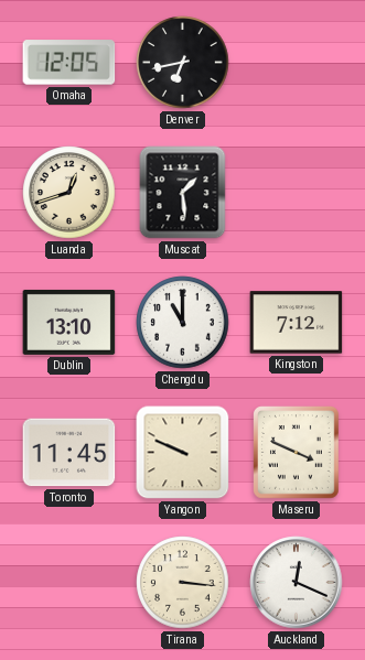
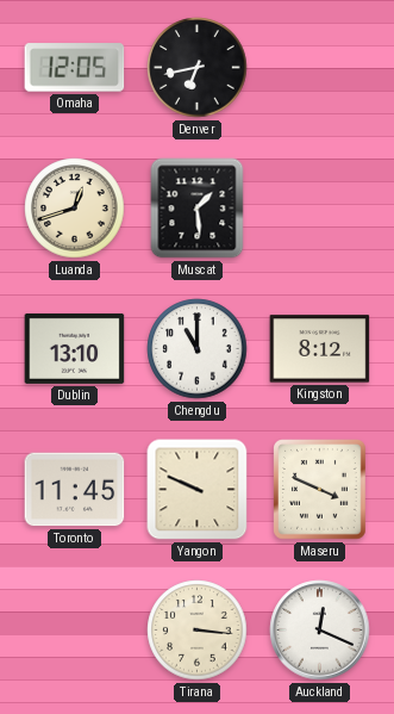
Kingston: 7:12 -> 8:12 (320, 349)
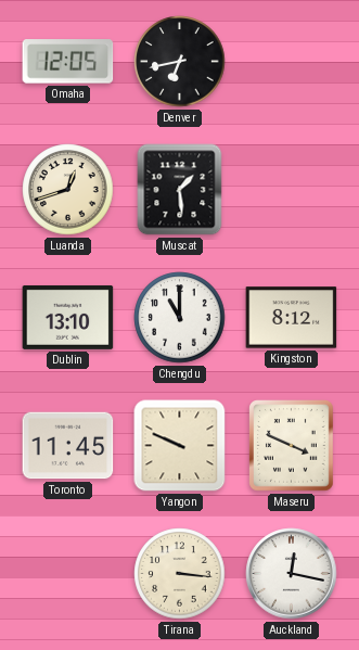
Auckland: 12:19 -> 12:17 (292, 574)
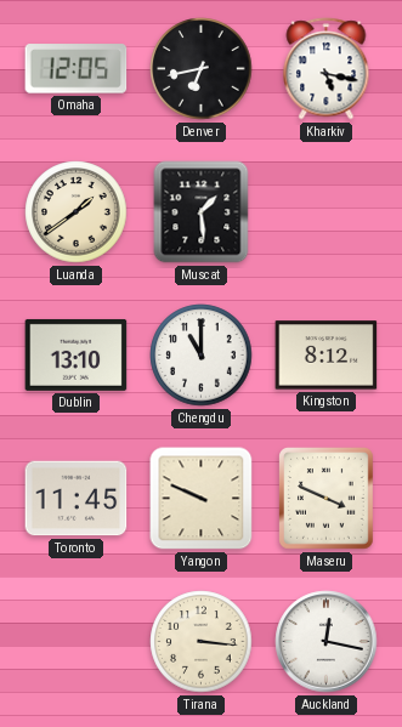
Kharkiv: none -> 5:17 (327, 69)
Luanda: 12:42 -> 1:39 (77, 212)
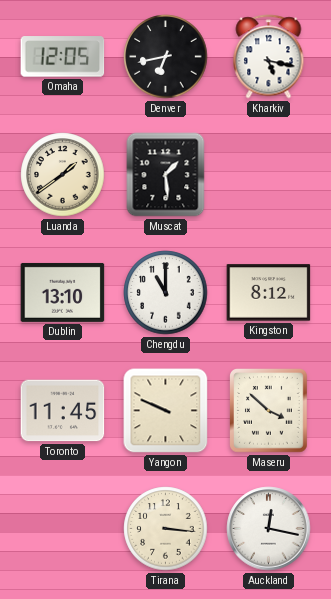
Maseru: 3:49 -> 3:52 (269, 411)
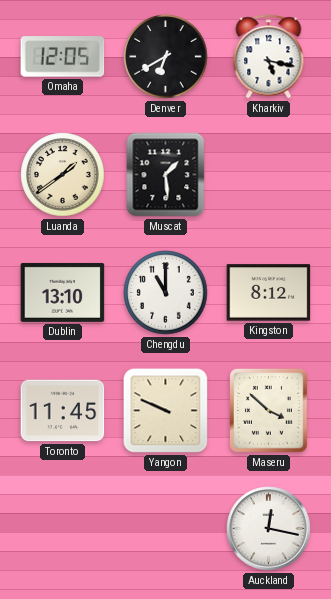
Denver: 6:43 -> 6:40 (166, 57)
Tirana: 3:16 -> none (166, 529)
